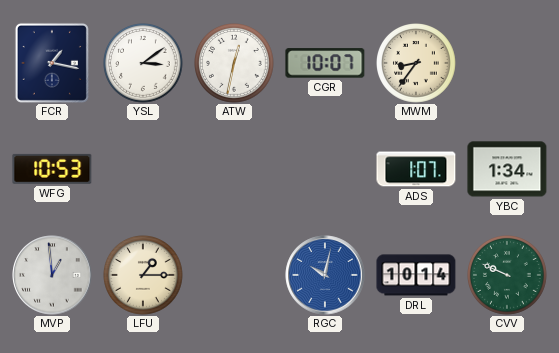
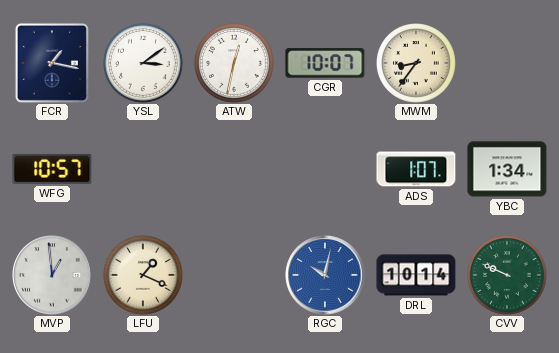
WFG: 10:53 -> 10:57 (52, 169)
LFU: 1:15 -> 1:19 (144, 276)
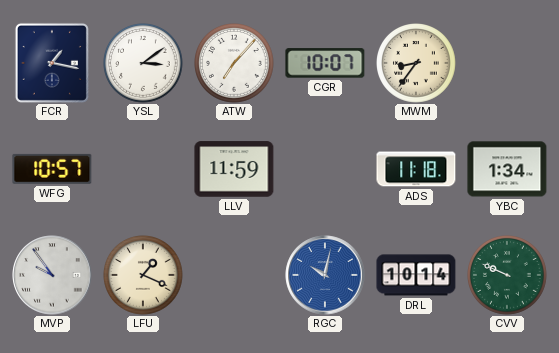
ATW: 12:32 -> 7:07 (235, 64)
LLV: none -> 11:59 (234, 169)
ADS: 1:07 -> 11:18 (416, 169)
MVP: 12:59 -> 9:54 (52, 275)
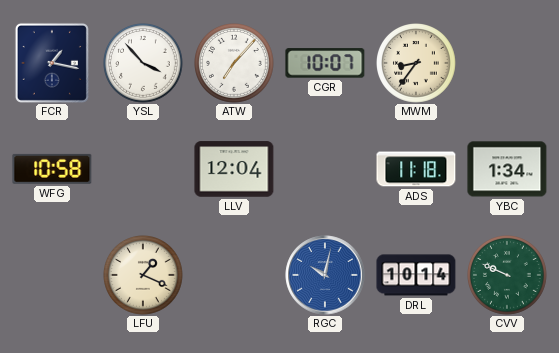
YSL: 3:09 -> 3:53 (144, 64)
WFG: 10:57 -> 10:58 (52, 169)
LLV: 11:59 -> 12:04 (234, 169)
MVP: 9:54 -> none (52, 275)
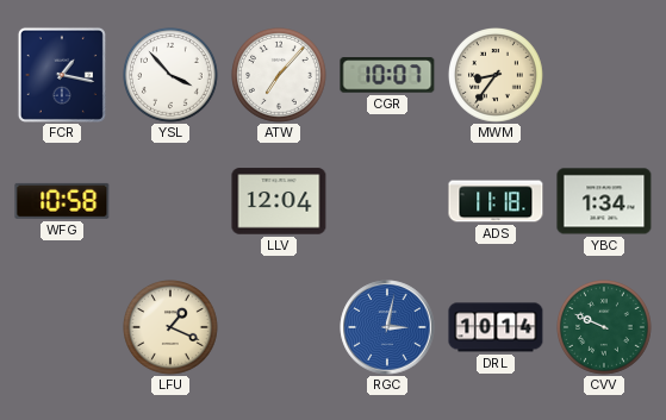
RGC: 10:02 -> 3:02 (387, 327)
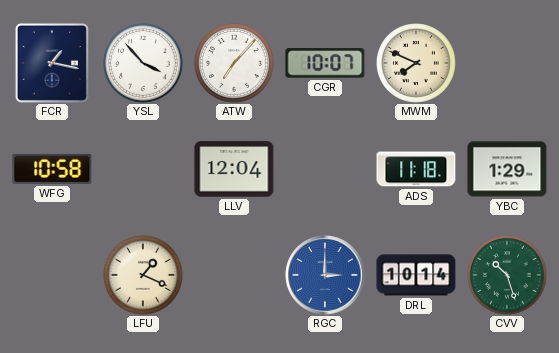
MWM: 8:36 -> 7:49 (417, 64)
YBC: 1:34 -> 1:29 (507, 169)
RGC: 3:02 -> 3:00 (325, 275)
CVV: 9:49 -> 10:27 (508, 276)
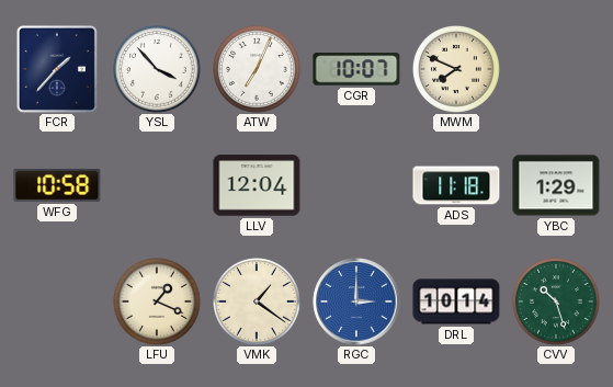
FCR: 1:17 -> 1:37 (57, 69)
ATW: 7:07 -> 7:04 (258, 70)
VMK: none -> 1:21 (258, 303)
